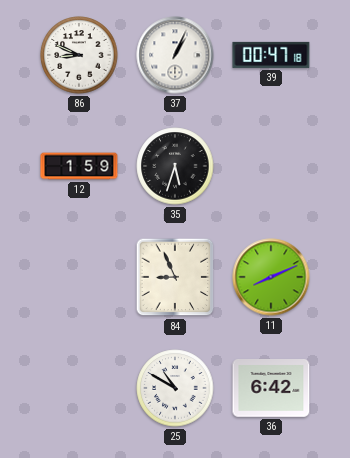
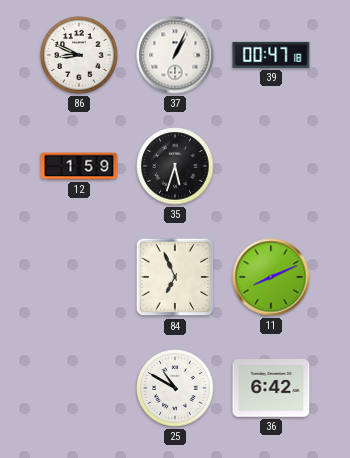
84: 8:56 -> 6:56 (175, 277)
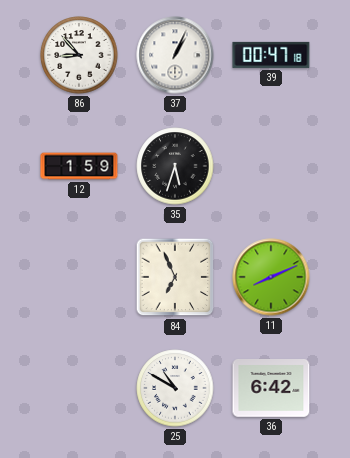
86: 8:49 -> 8:53 (79, 55)
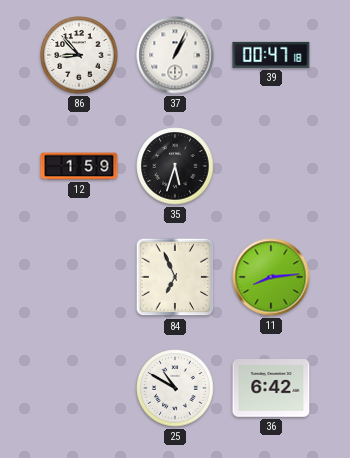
11: 8:11 -> 8:14 (271, 277)
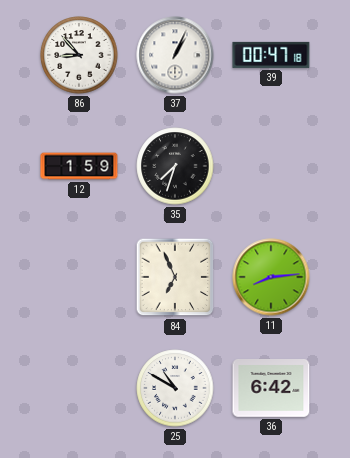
35: 5:33 -> 7:33 (175, 166)
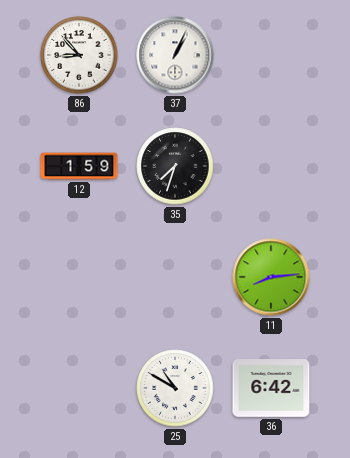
39: 00:47 -> none (271, 55)
84: 6:56 -> none (175, 277)
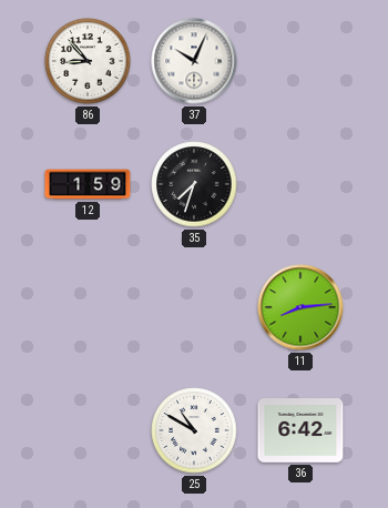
37: 1:04 -> 10:04 (194, 61)
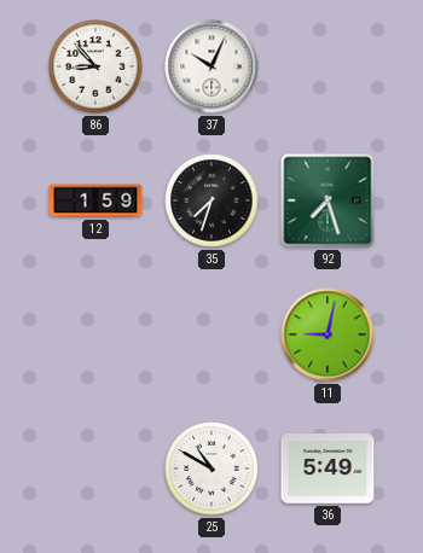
92: none -> 7:27 (328, 200)
11: 8:14 -> 9:02 (328, 334)
36: 6:42 -> 5:49 (328, 468)
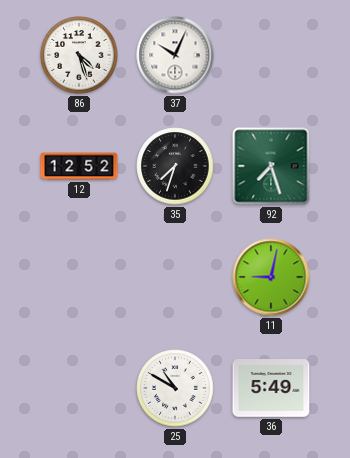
86: 8:53 -> 4:27 (79, 55)
12: 1:59 -> 12:52 (79, 166)
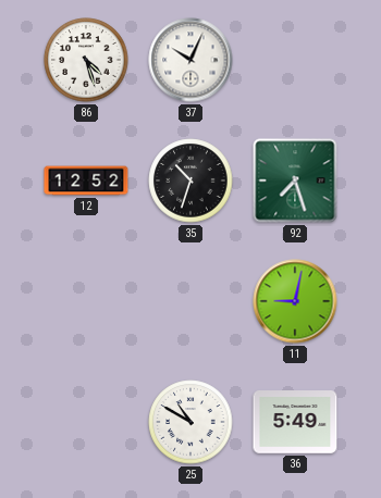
35: 7:33 -> 10:33 (190, 180)
